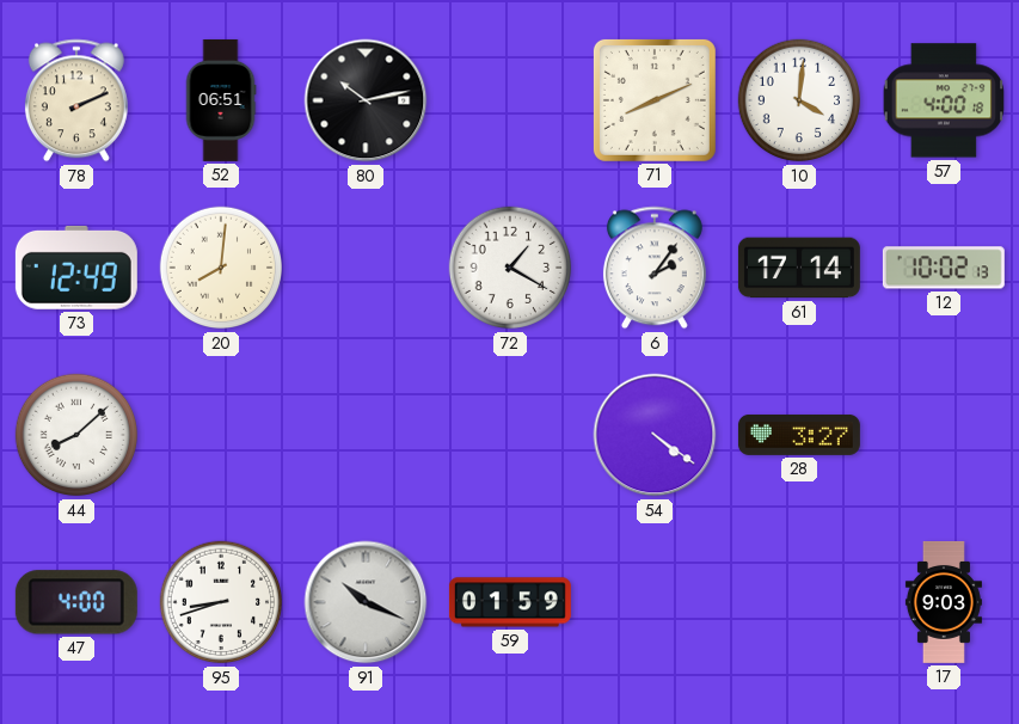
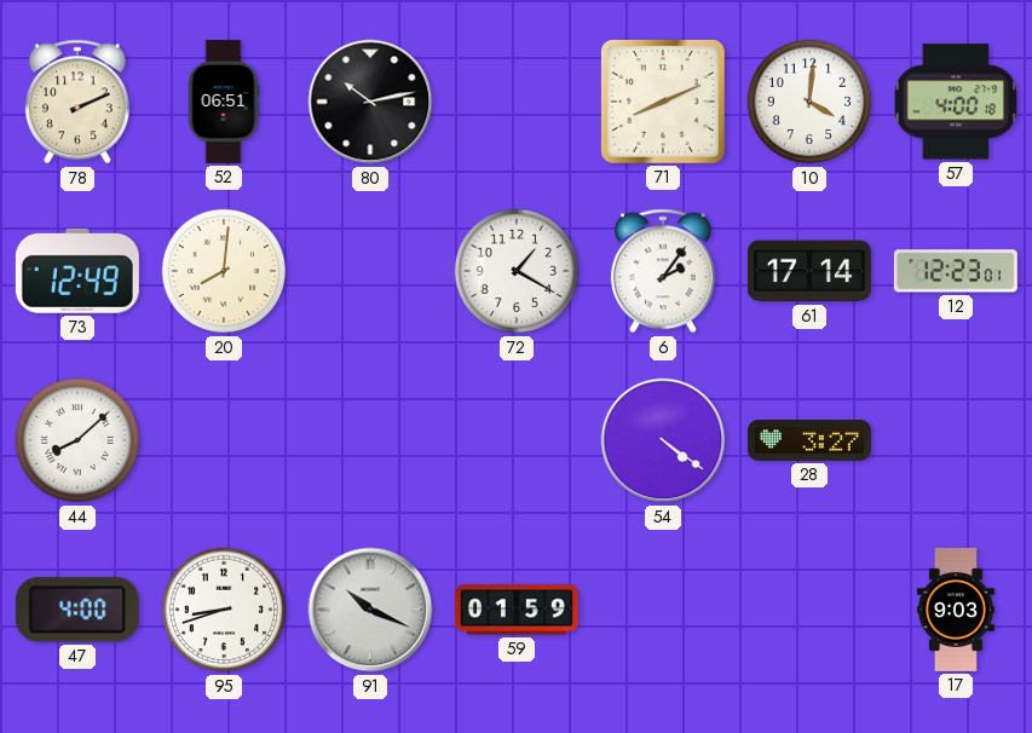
12: 10:02 -> 12:23 (956, 271)
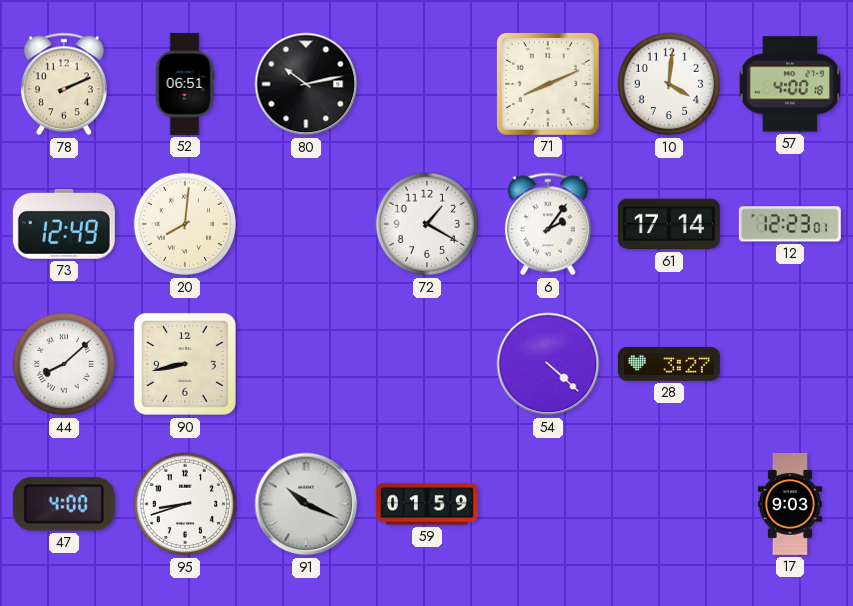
90: none -> 8:43 (185, 364)
54: 4:21 -> 4:22 (548, 364)
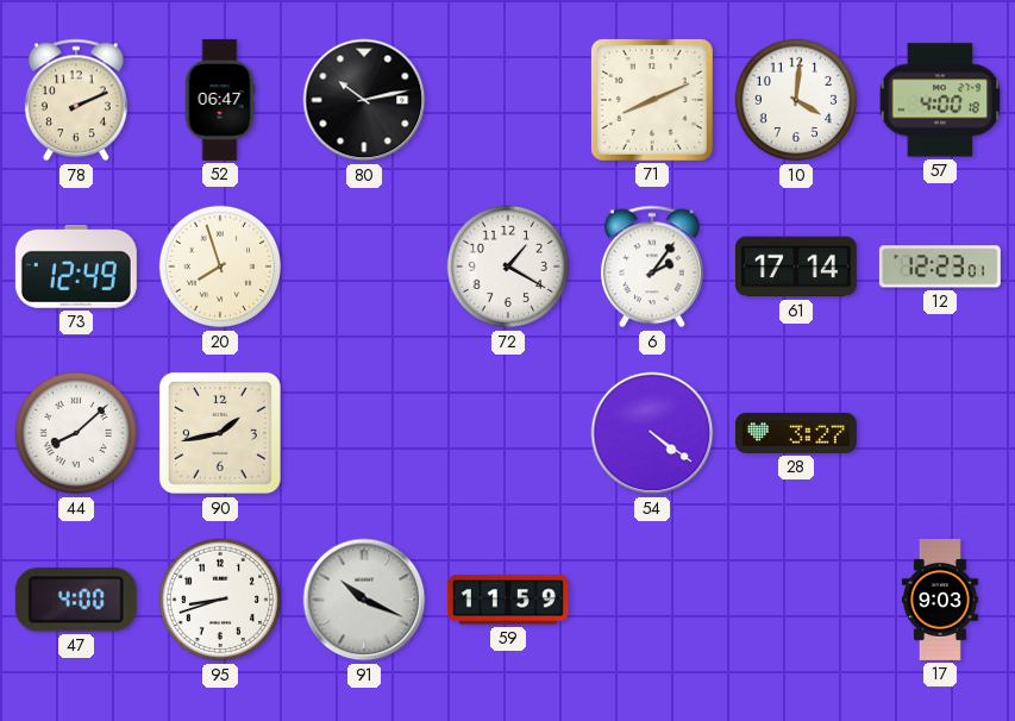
52: 06:51 -> 06:47 (220, 100)
20: 8:01 -> 7:57 (220, 267)
90: 8:43 -> 1:43 (220, 433)
54: 4:22 -> 4:21 (652, 433)
59: 01:59 -> 11:59 (508, 600)
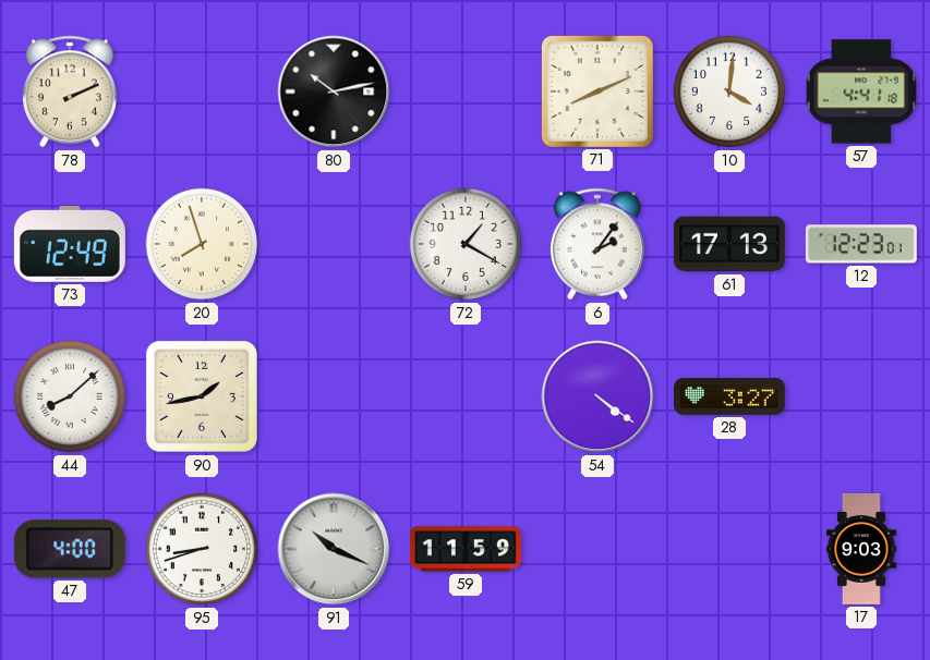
52: 06:47 -> none (220, 100)
57: 4:00 -> 4:41 (860, 91)
61: 17:14 -> 17:13 (729, 244)
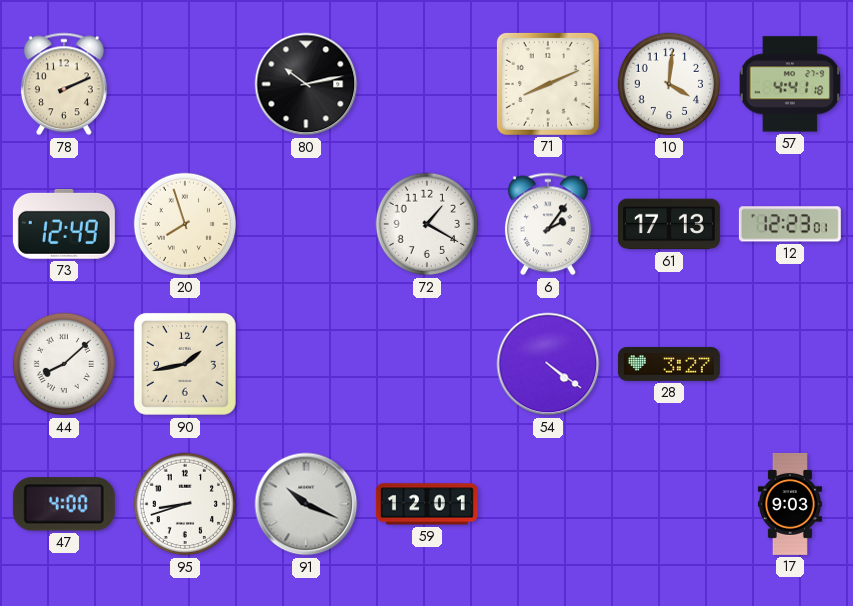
59: 11:59 -> 12:01 (427, 504)
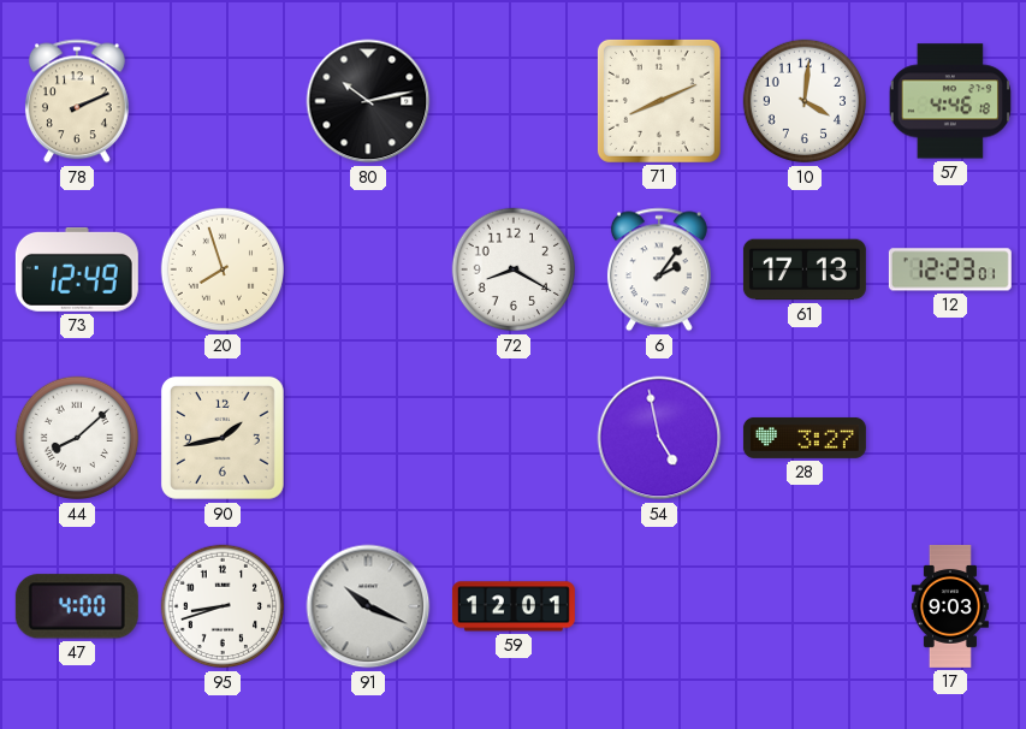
57: 4:41 -> 4:46 (949, 101)
72: 1:20 -> 8:20 (514, 269)
54: 4:21 -> 4:58 (659, 438)
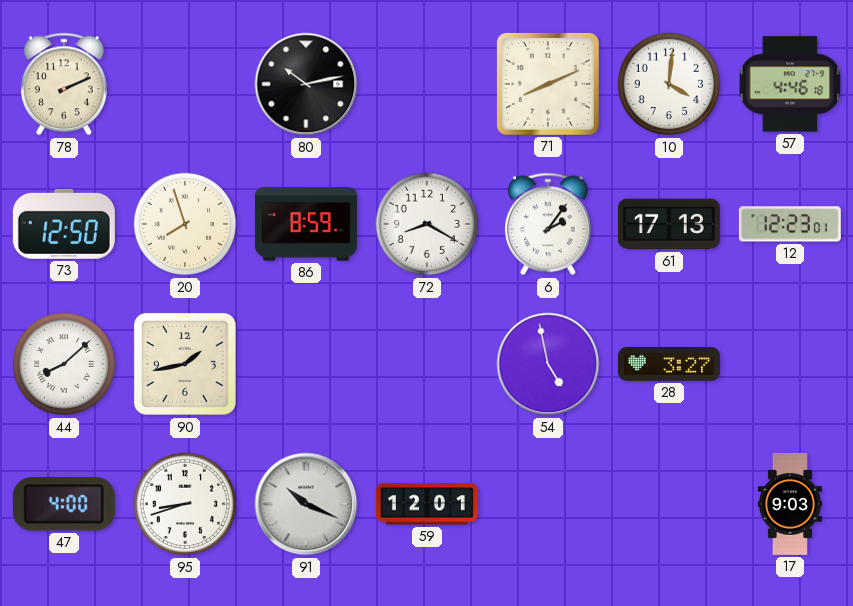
73: 12:49 -> 12:50 (64, 224)
86: none -> 8:59 (306, 224)
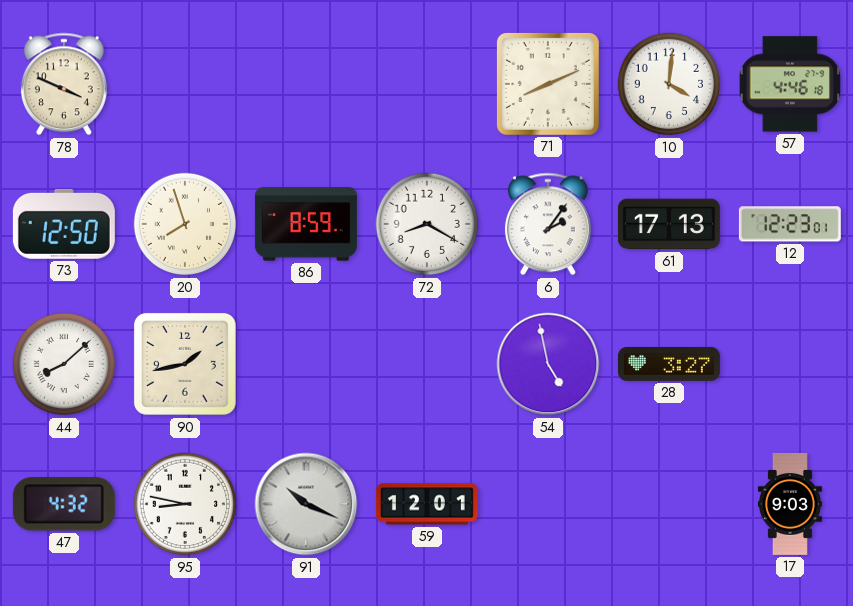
78: 2:11 -> 3:49 (64, 84)
80: 10:13 -> none (306, 84)
47: 4:00 -> 4:32 (64, 504)
95: 8:42 -> 8:47 (185, 504)
